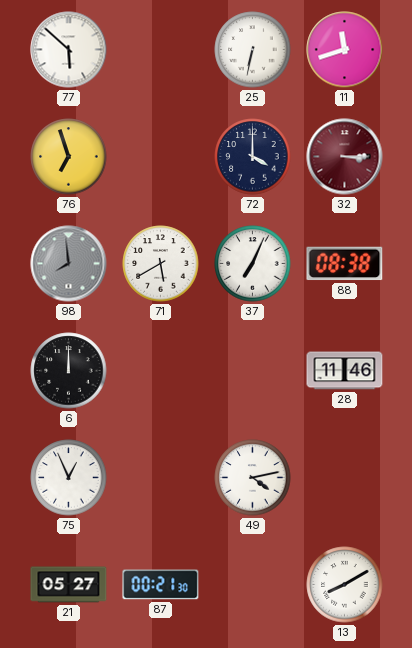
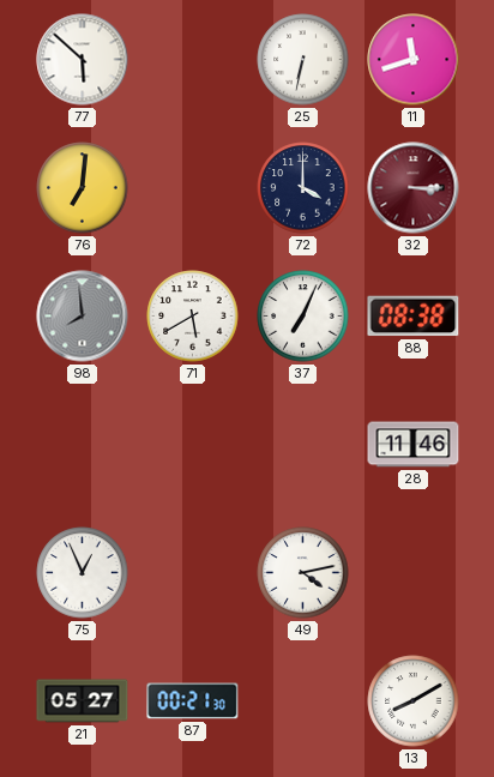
76: 6:57 -> 7:01 (83, 188)
6: 12:00 -> none (69, 371)
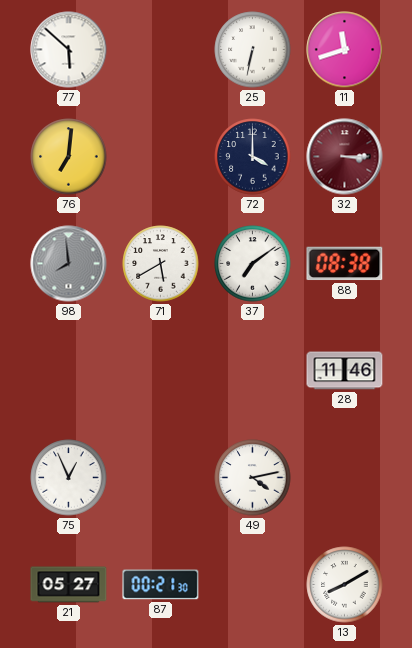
37: 7:04 -> 7:09 (253, 264)
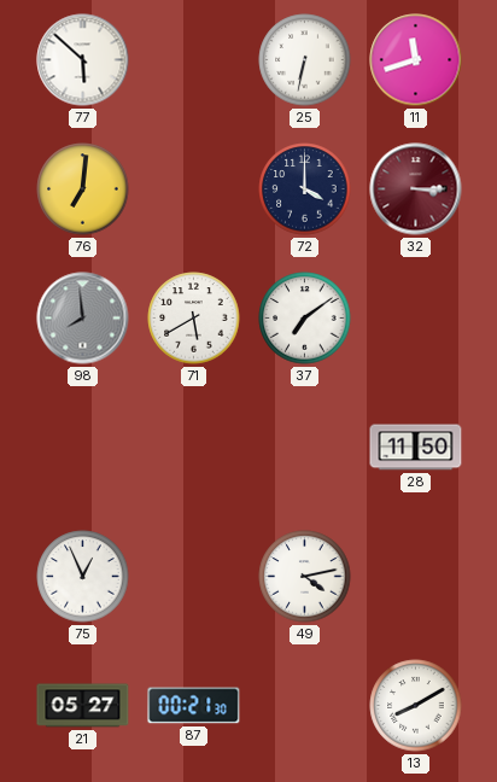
88: 08:38 -> none (345, 264)
28: 11:46 -> 11:50 (416, 448)
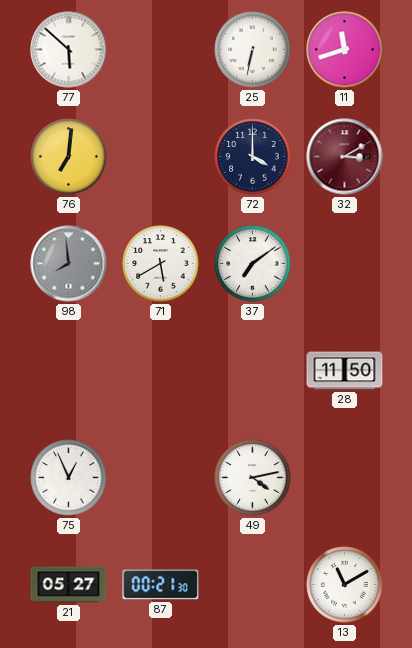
32: 3:15 -> 3:10 (345, 157)
13: 8:10 -> 11:10 (345, 585)
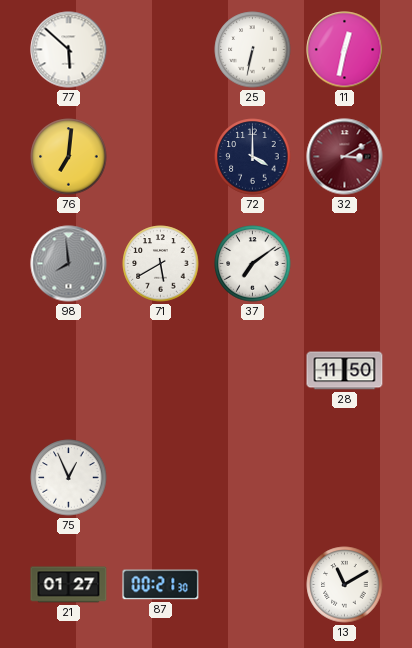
11: 11:42 -> 12:32 (345, 50)
49: 4:13 -> none (253, 478)
21: 05:27 -> 01:27 (69, 585)
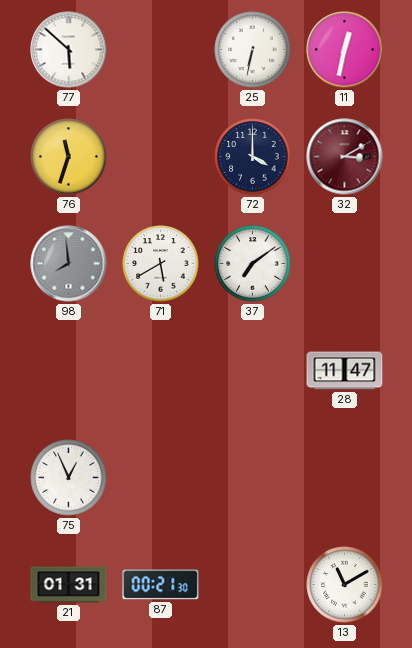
76: 7:01 -> 11:33 (69, 157)
28: 11:50 -> 11:47 (345, 371)
21: 01:27 -> 01:31 (69, 585)
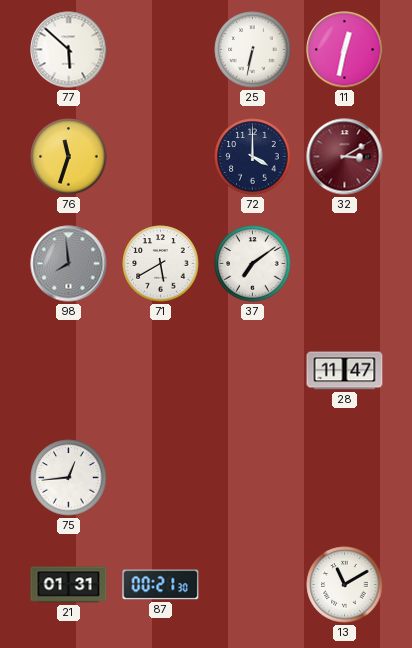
75: 12:56 -> 12:44 (69, 478)
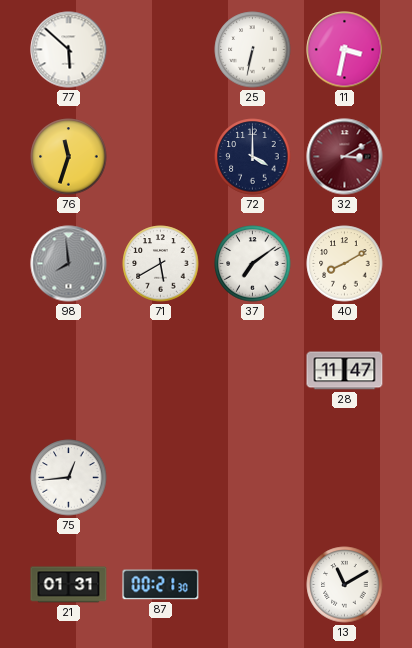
11: 12:32 -> 3:32 (345, 50)
40: none -> 8:10 (345, 264)
